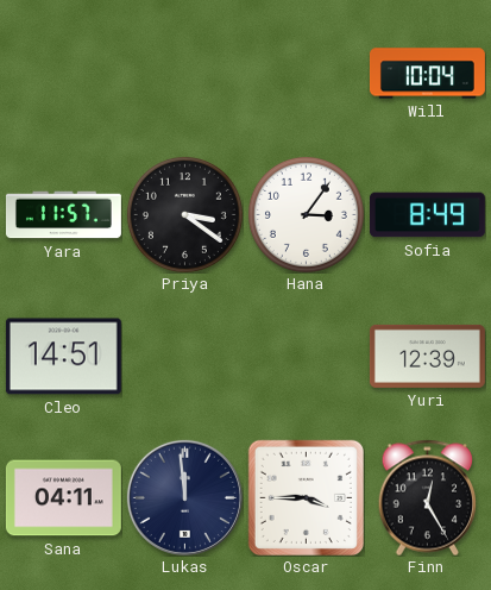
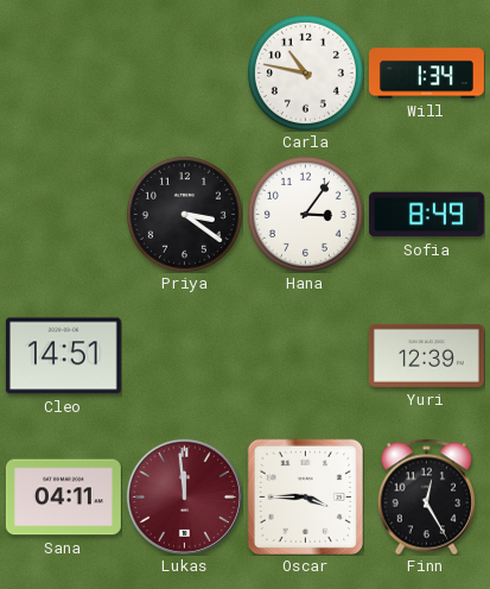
Carla: none -> 10:47 (305, 72)
Will: 10:04 -> 1:34 (426, 74)
Yara: 11:57 -> none (63, 215)
Lukas dial: navy -> burgundy (184, 496)
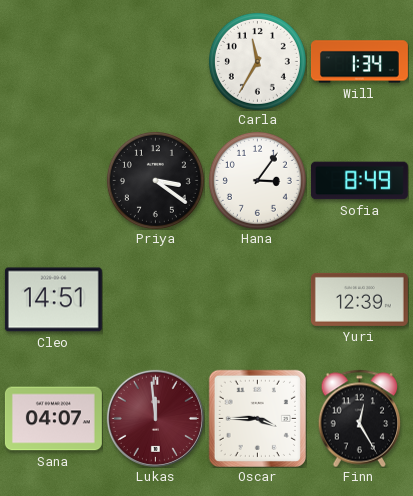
Carla: 10:47 -> 11:35 (257, 61)
Sana: 04:11 -> 04:07 (53, 419)
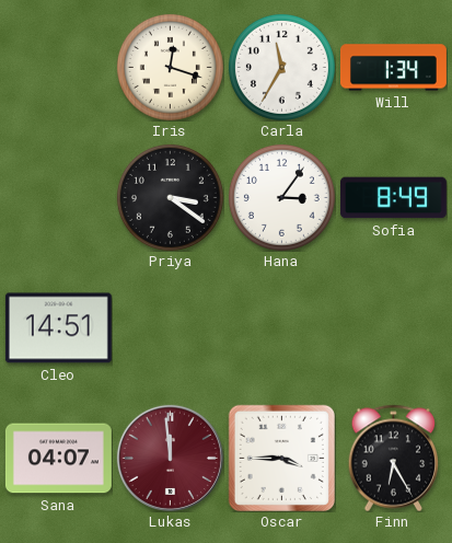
Iris: none -> 12:18 (170, 67)
Yuri: 12:39 -> none (359, 299)
Finn: 12:25 -> 6:25 (394, 458)
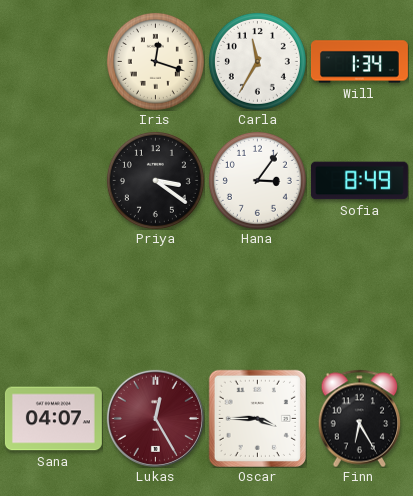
Cleo: 14:51 -> none (58, 328)
Lukas: 11:59 -> 12:25 (155, 418)
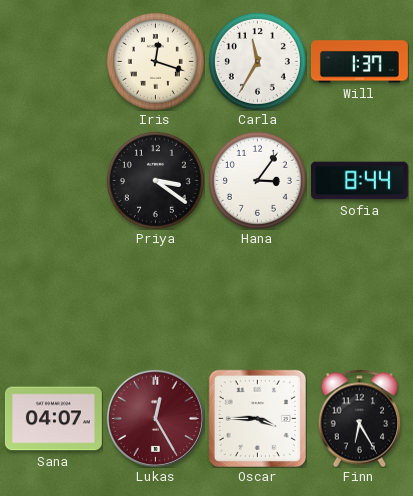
Will: 1:34 -> 1:37 (359, 62)
Sofia: 8:49 -> 8:44 (359, 181)
